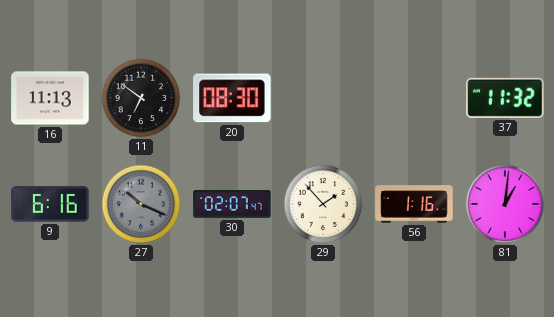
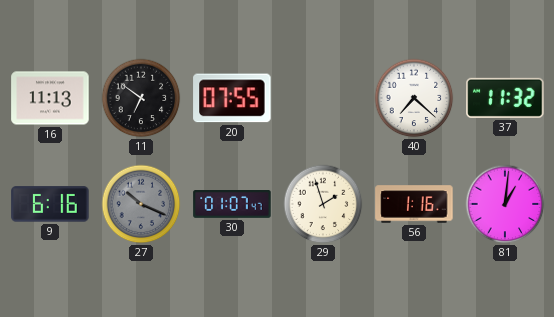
20: 08:30 -> 07:55 (232, 98)
40: none -> 7:22 (414, 98)
30: 02:07 -> 01:07 (232, 205)
29: 1:53 -> 1:57 (323, 204)
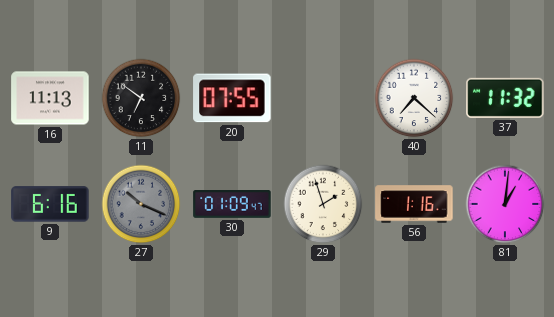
30: 01:07 -> 01:09 (232, 205)
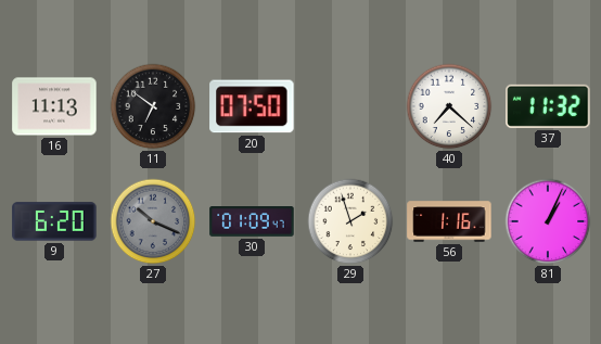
20: 07:55 -> 07:50 (252, 106)
9: 6:16 -> 6:20 (54, 221)
81: 1:01 -> 1:04 (548, 221)
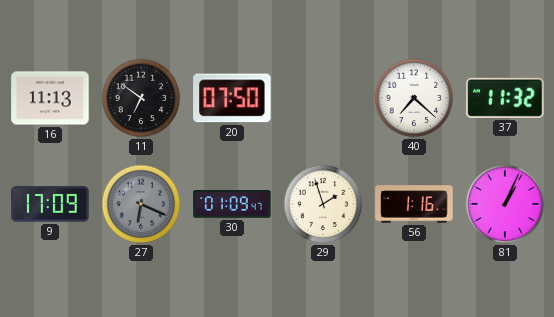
9: 6:20 -> 17:09 (50, 204)
27: 10:19 -> 6:19 (141, 204)
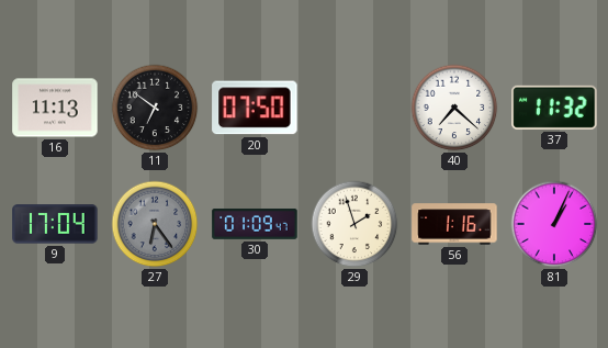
9: 17:09 -> 17:04 (55, 224)
27: 6:19 -> 6:24 (155, 224)
